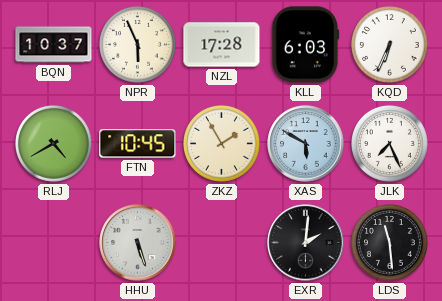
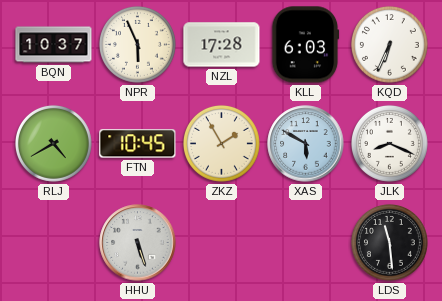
JLK: 7:26 -> 8:19 (389, 143)
EXR: 2:01 -> none (306, 243)
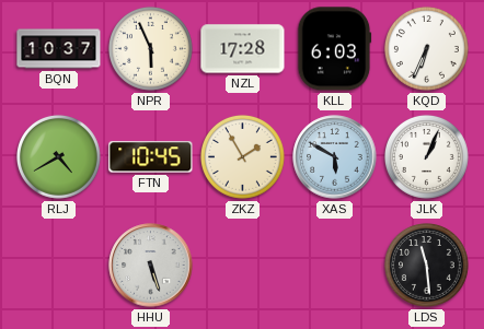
JLK: 8:19 -> 1:04 (426, 156)
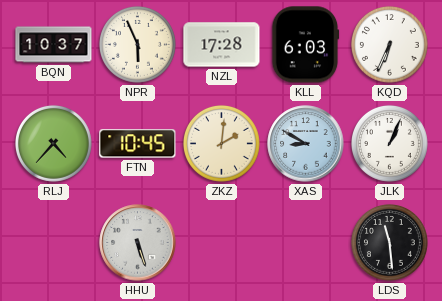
RLJ: 4:40 -> 4:37 (53, 143)
ZKZ: 1:55 -> 2:01 (221, 143)
XAS: 5:50 -> 8:50 (306, 144)
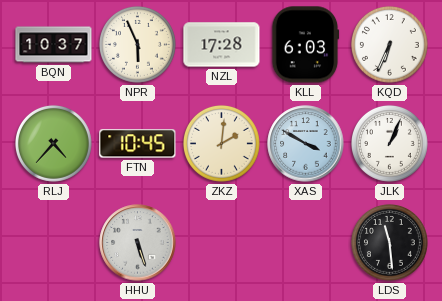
XAS: 8:50 -> 3:50 (306, 144)
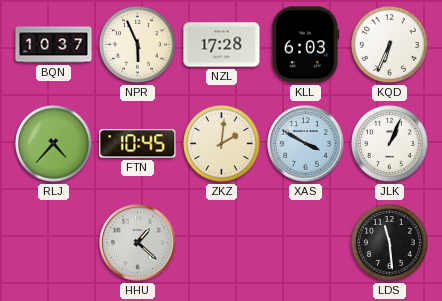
HHU: 5:27 -> 1:22 (138, 243)
